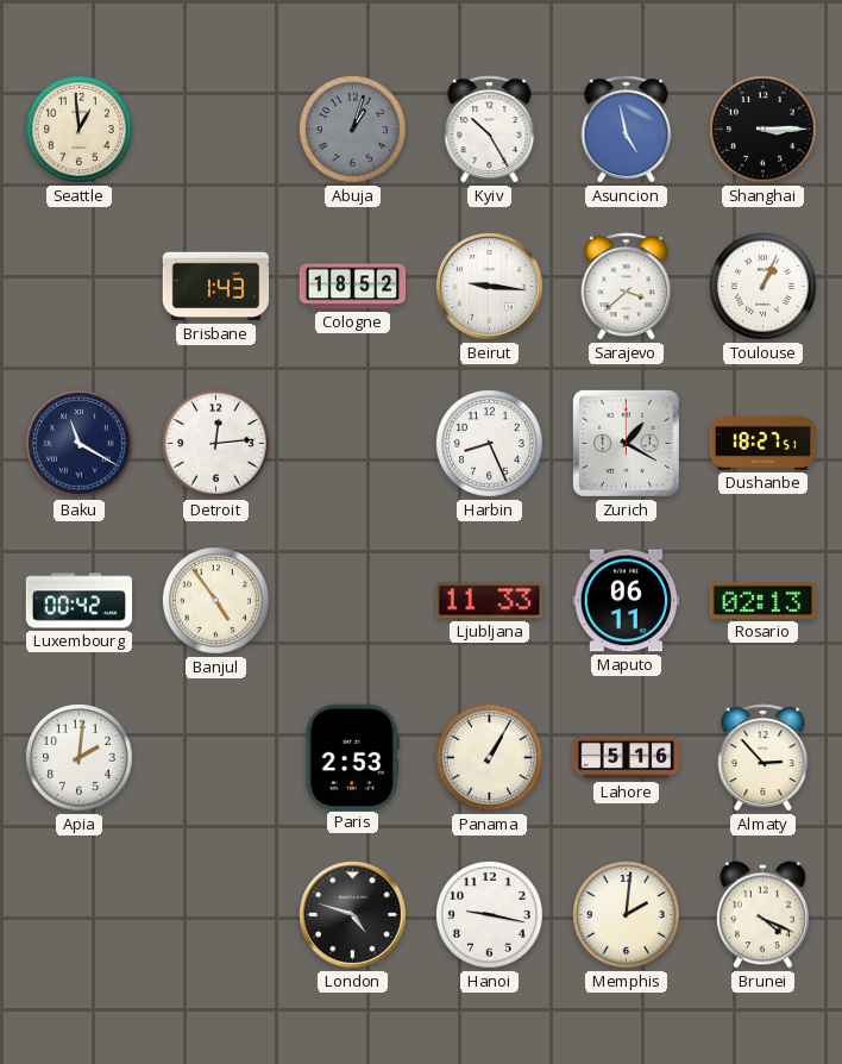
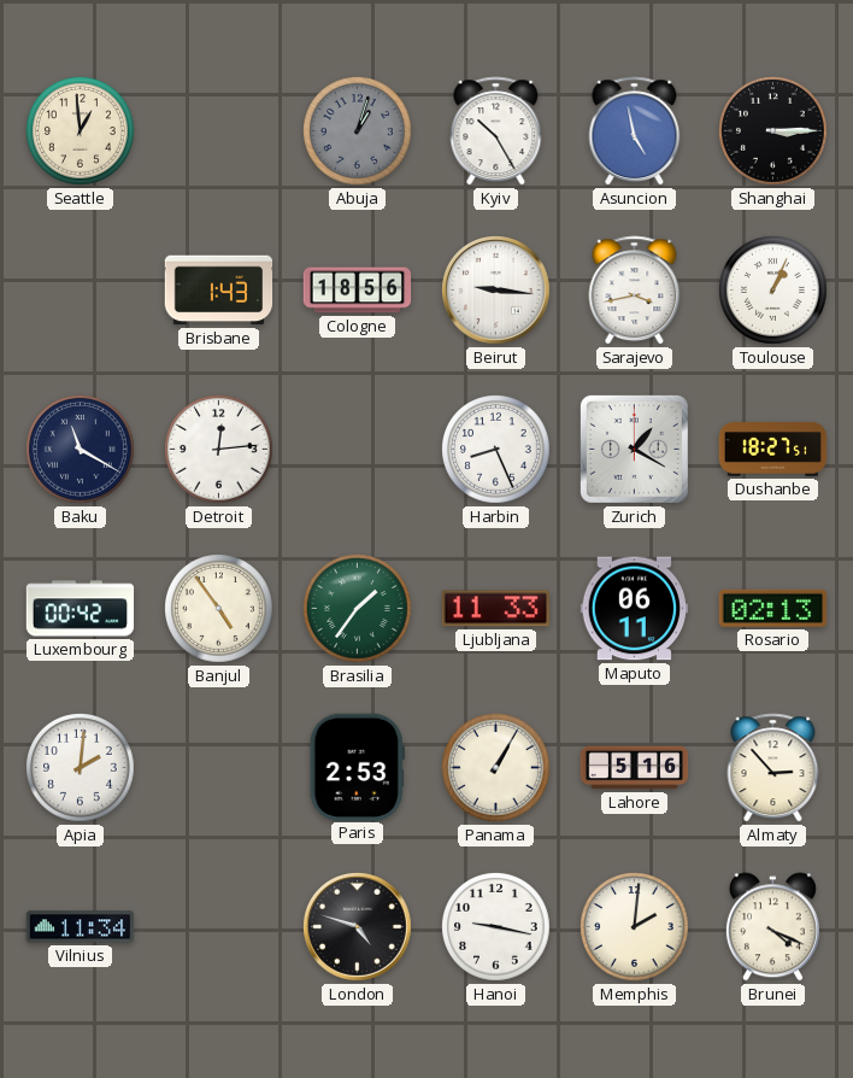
Cologne: 18:52 -> 18:56 (358, 291)
Sarajevo: 3:38 -> 3:43 (635, 291)
Brasilia: none -> 1:36 (358, 609)
Vilnius: none -> 11:34 (81, 927)
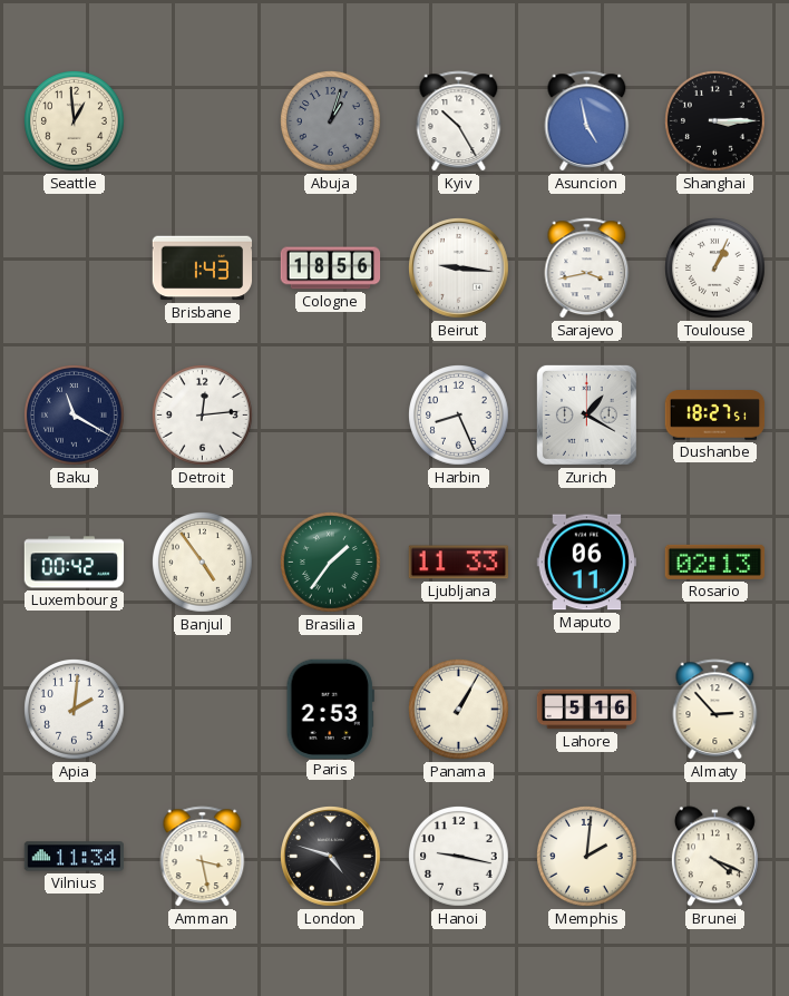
Amman: none -> 3:28 (203, 857)
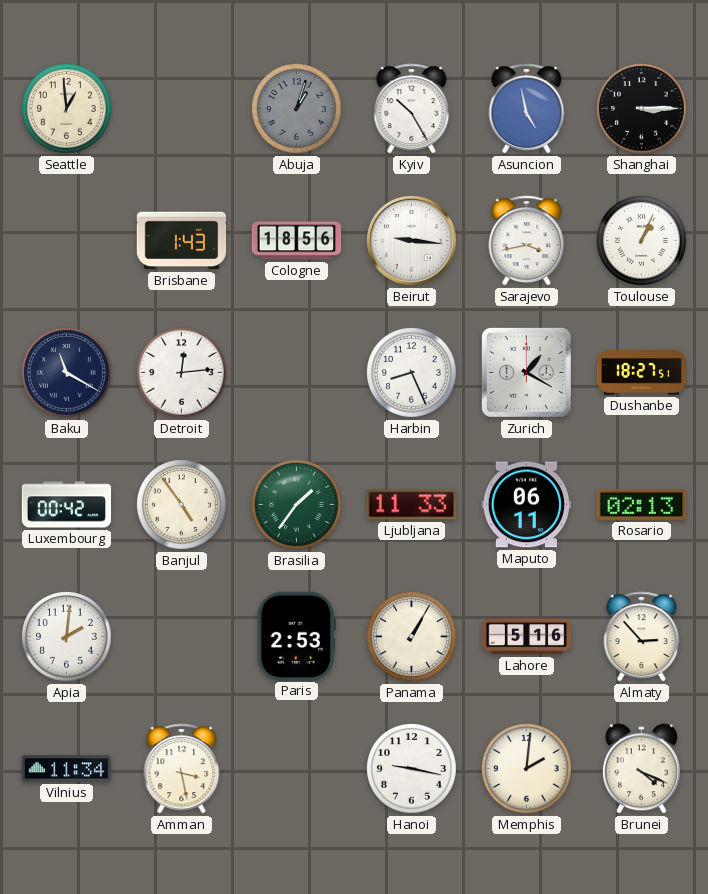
London: 4:48 -> none (331, 857)
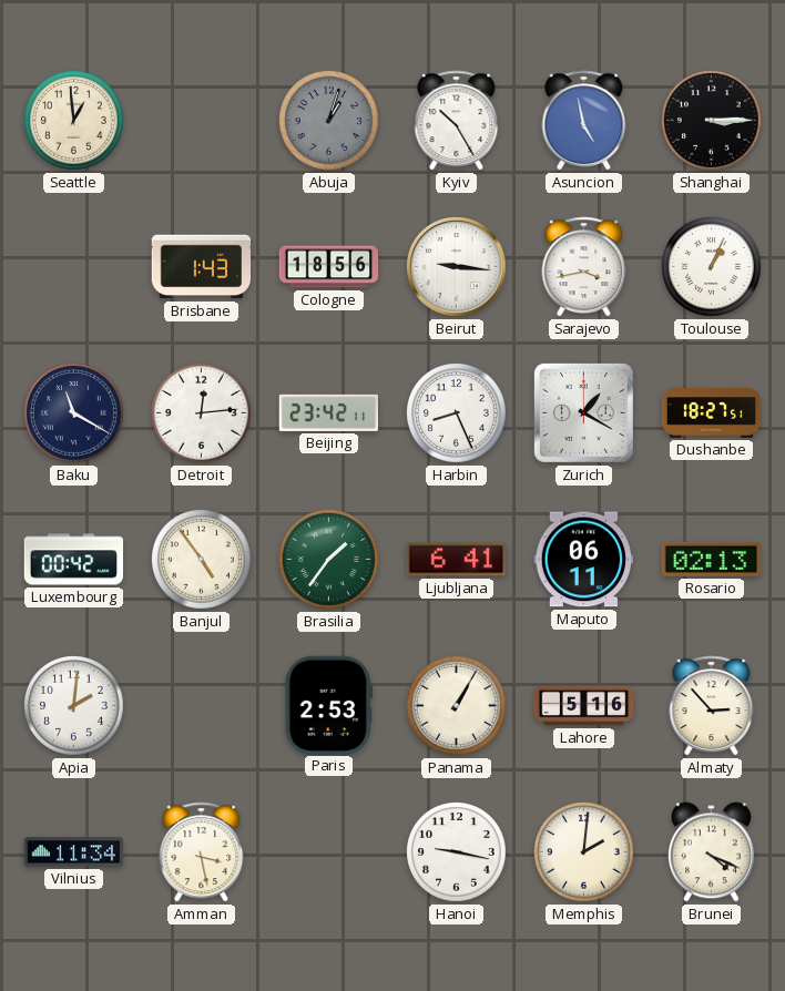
Beijing: none -> 23:42 (328, 412)
Ljubljana: 11:33 -> 6:41 (456, 560)
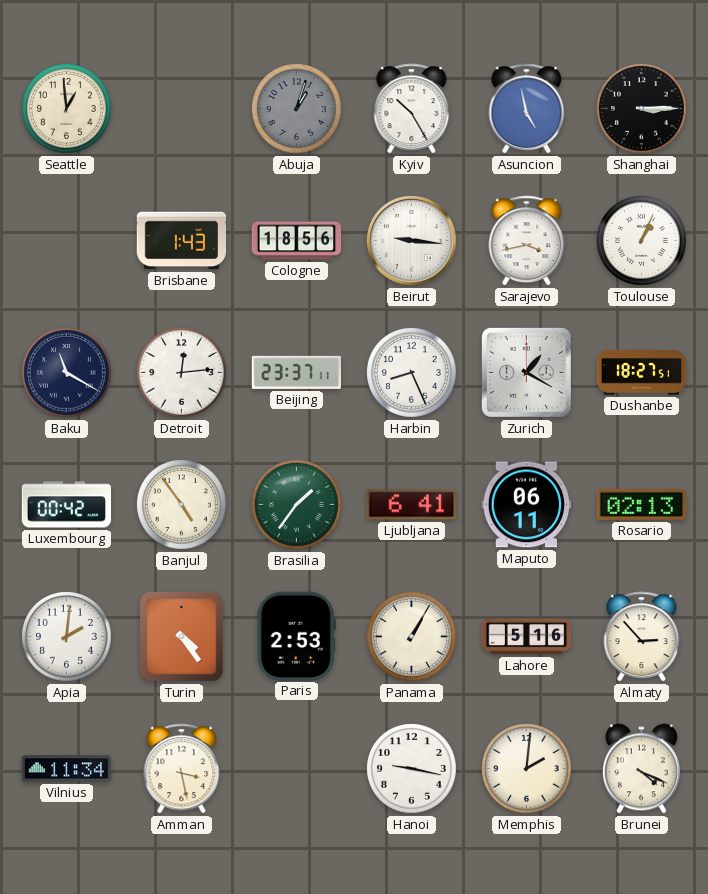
Beijing: 23:42 -> 23:37 (296, 372)
Turin: none -> 4:24 (181, 636)
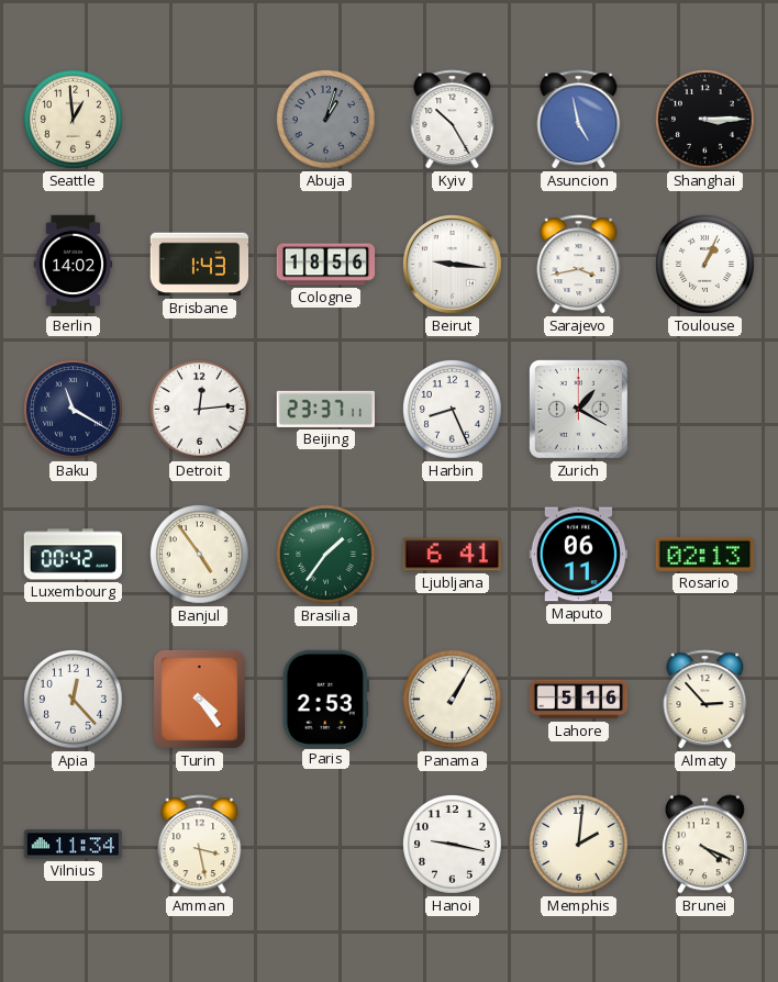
Berlin: none -> 14:02 (74, 265)
Dushanbe: 18:27 -> none (642, 373)
Apia: 2:01 -> 12:23 (74, 700)
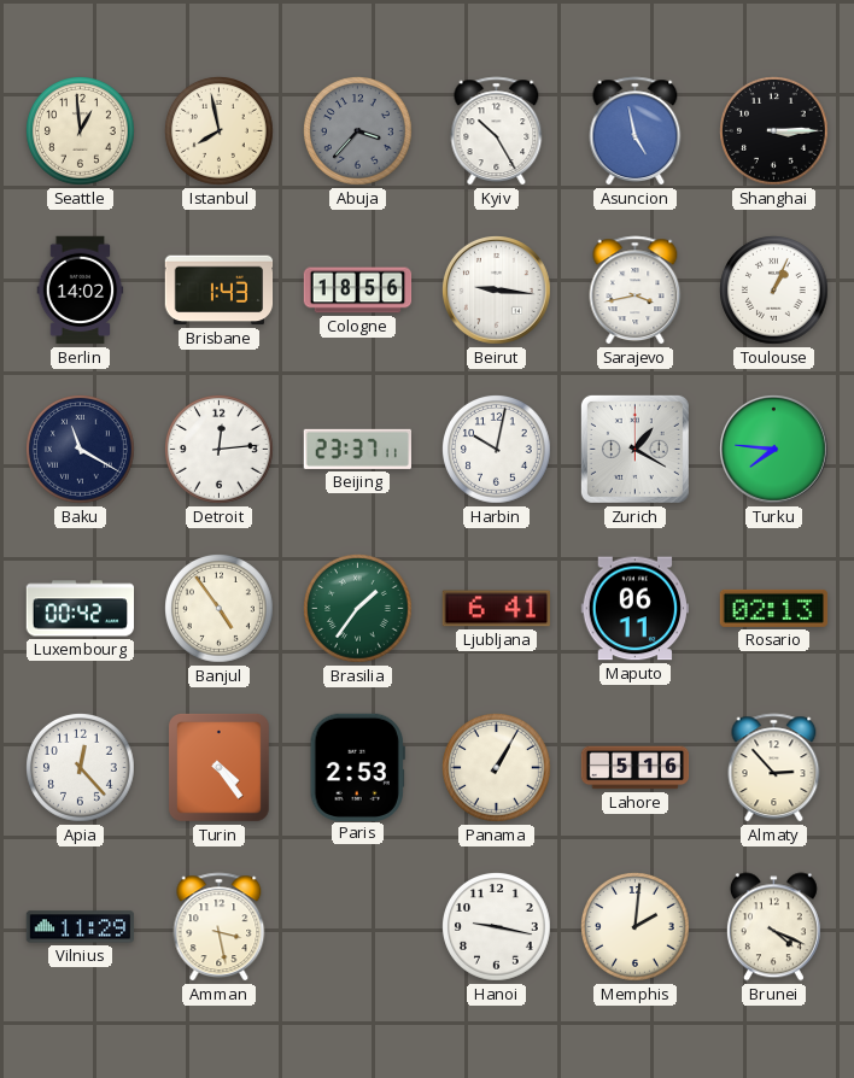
Istanbul: none -> 7:58 (220, 131)
Abuja: 1:03 -> 3:37 (358, 131)
Harbin: 8:26 -> 10:02 (497, 450)
Turku: none -> 7:46 (774, 450)
Vilnius: 11:34 -> 11:29 (81, 927)
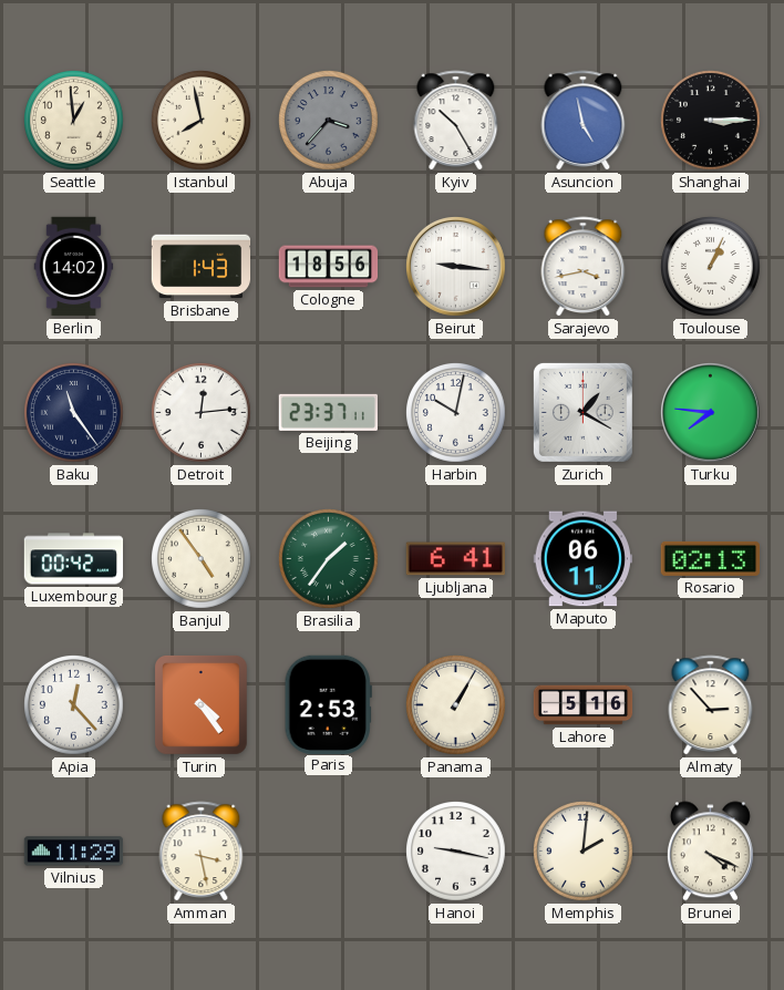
Baku: 11:20 -> 11:24 (74, 413)
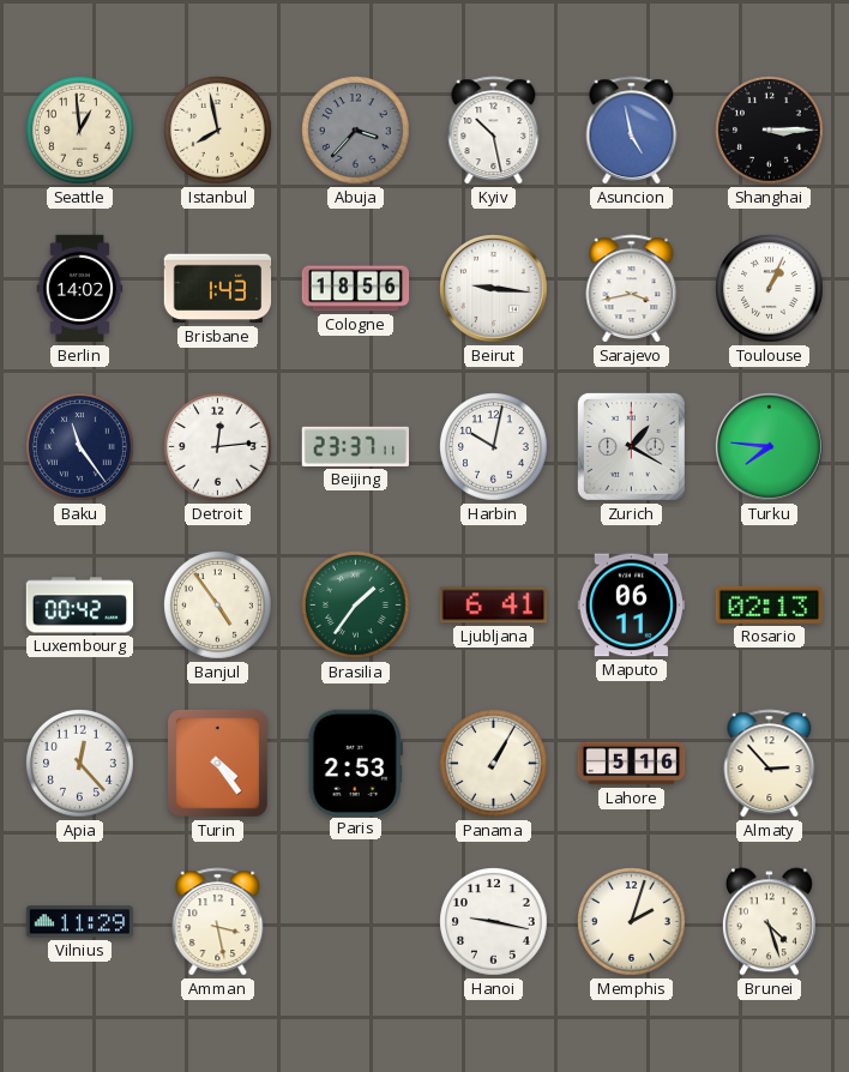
Kyiv: 10:25 -> 10:28 (494, 131)
Memphis: 2:01 -> 2:03 (632, 922)
Brunei: 4:19 -> 4:27 (769, 922)
